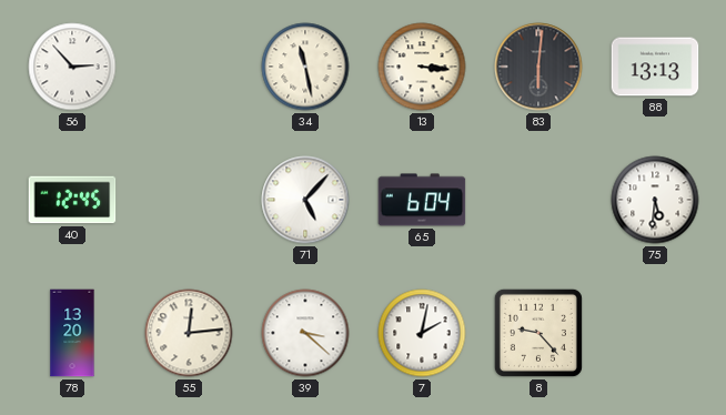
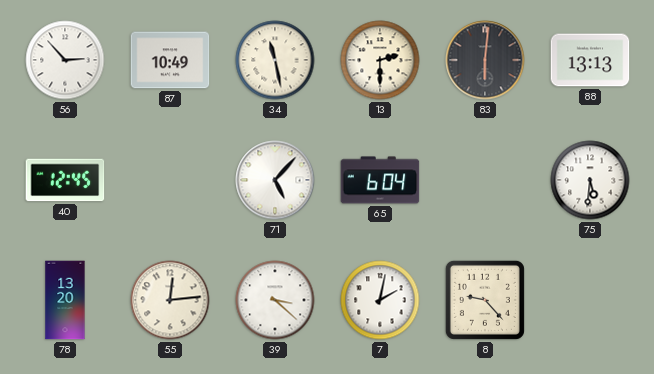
87: none -> 10:49 (170, 60)
13: 3:16 -> 2:30 (380, 60)
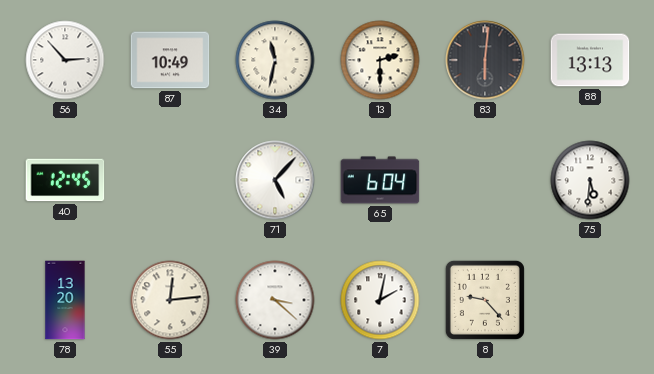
34: 11:28 -> 11:32 (275, 60)
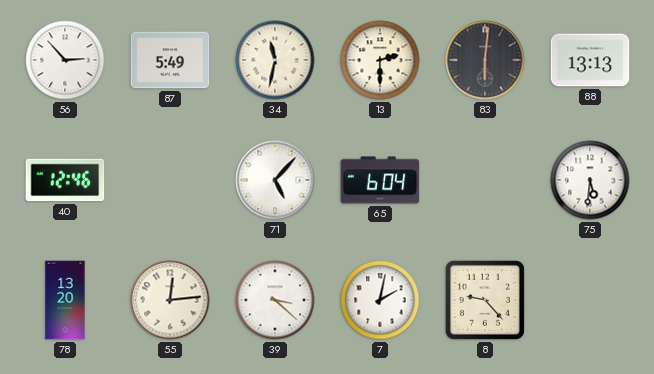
87: 10:49 -> 5:49 (170, 60)
40: 12:45 -> 12:46 (65, 180)
